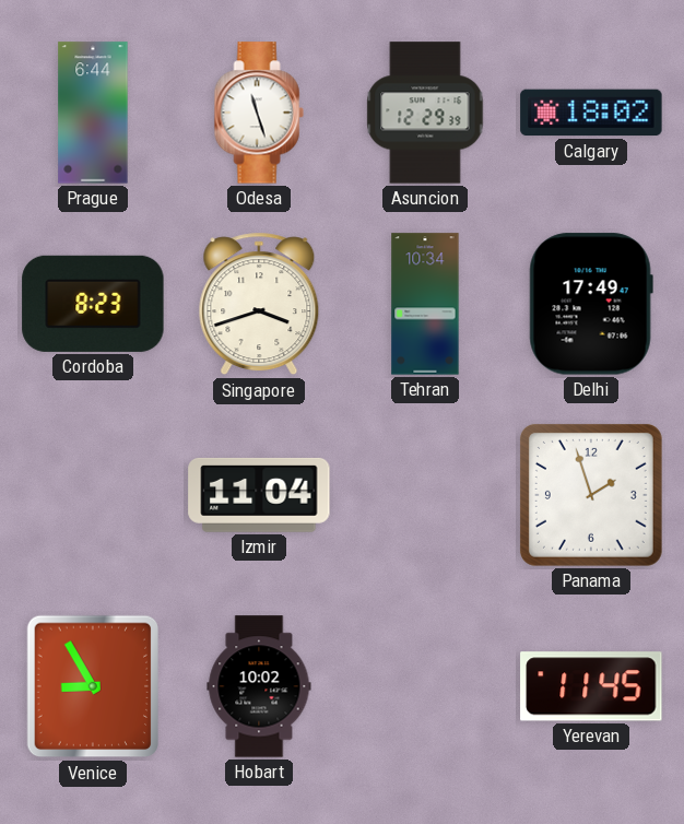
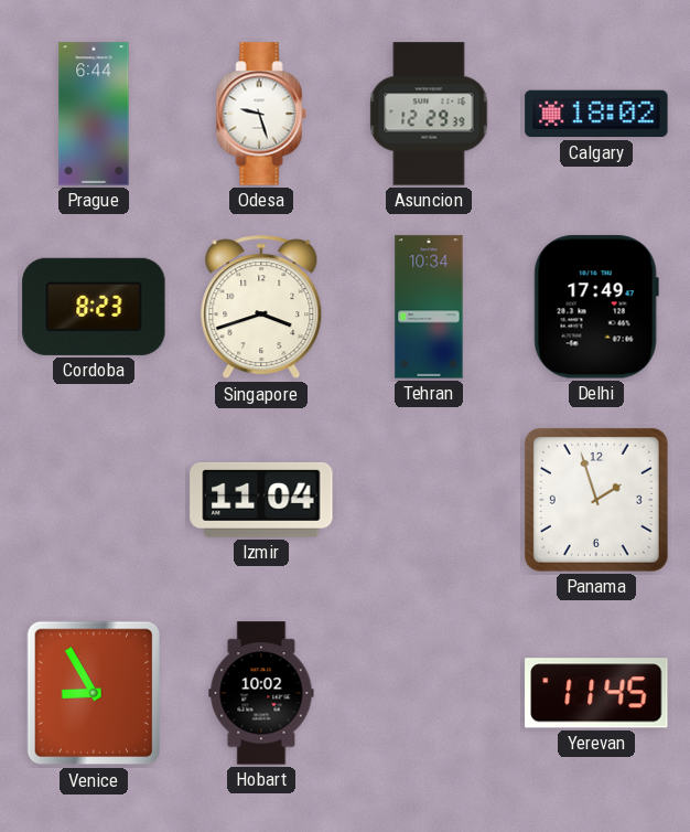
Odesa: 11:27 -> 9:27 (261, 114)
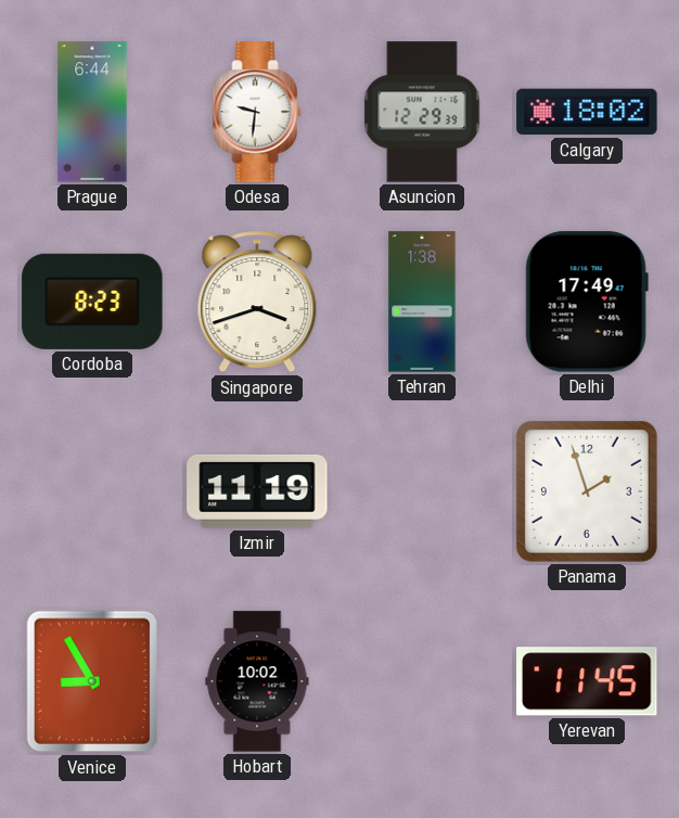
Odesa: 9:27 -> 9:31 (257, 112)
Tehran: 10:34 -> 1:38 (422, 302)
Izmir: 11:04 -> 11:19 (257, 491)
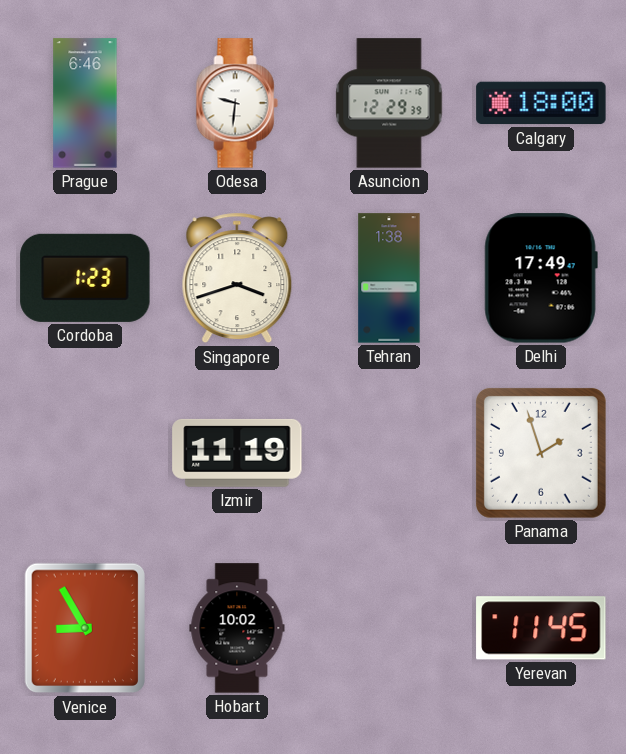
Prague: 6:44 -> 6:46 (85, 103)
Calgary: 18:02 -> 18:00 (541, 103)
Cordoba: 8:23 -> 1:23 (85, 278)
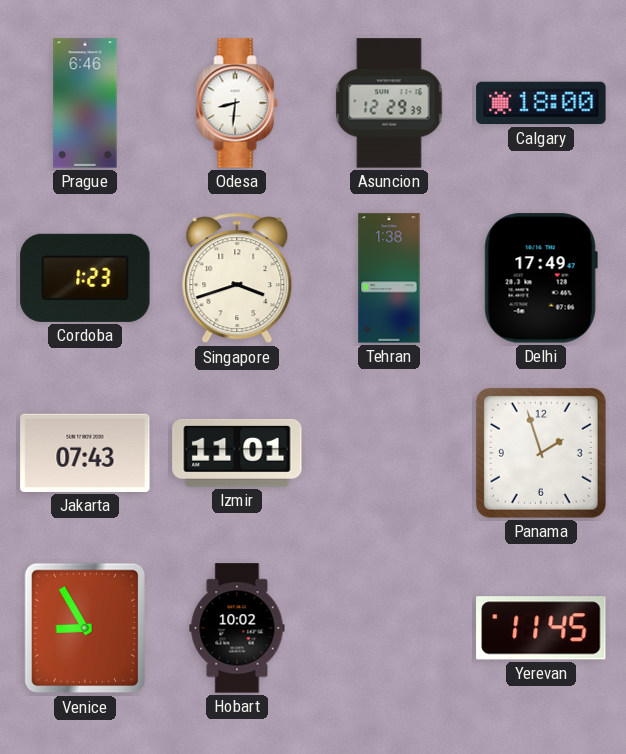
Odesa: 9:31 -> 8:31 (237, 103)
Jakarta: none -> 07:43 (85, 453)
Izmir: 11:19 -> 11:01 (237, 453)
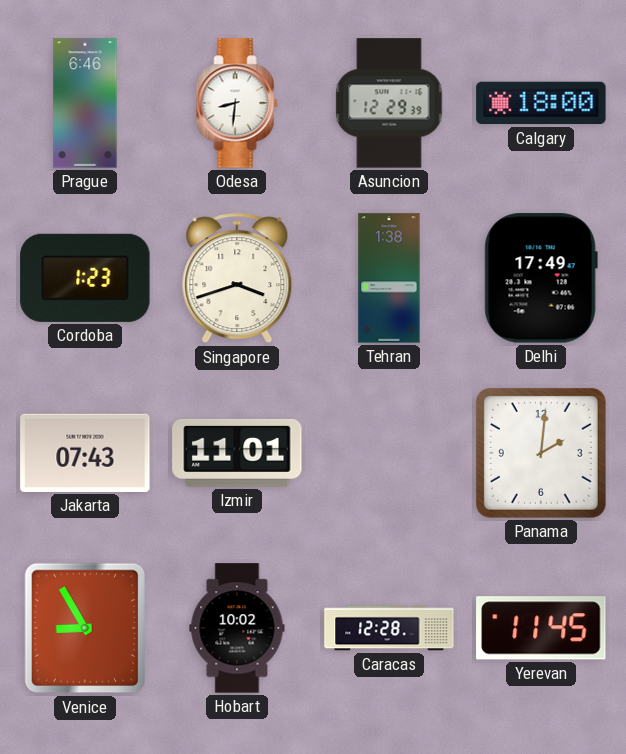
Panama: 1:57 -> 2:01 (541, 453)
Caracas: none -> 12:28 (389, 628)
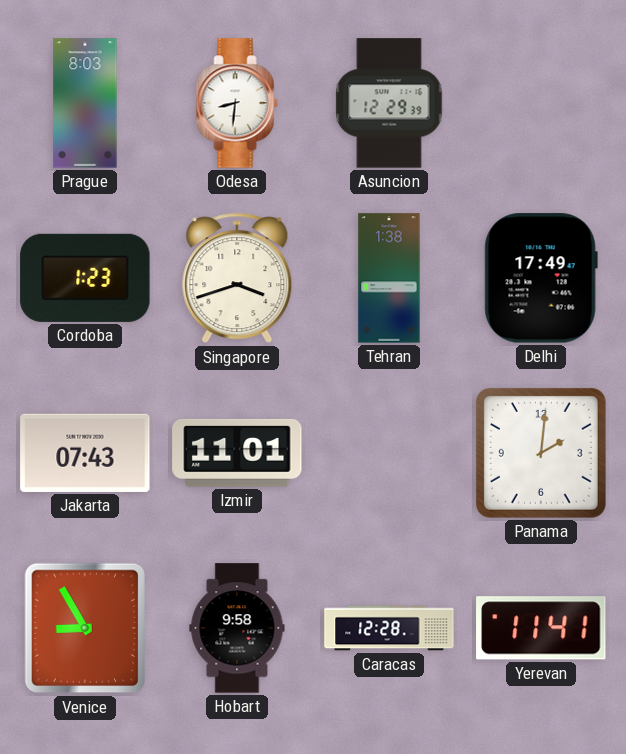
Prague: 6:46 -> 8:03 (85, 103)
Calgary: 18:00 -> none (541, 103)
Hobart: 10:02 -> 9:58 (237, 628)
Yerevan: 11:45 -> 11:41 (541, 628)
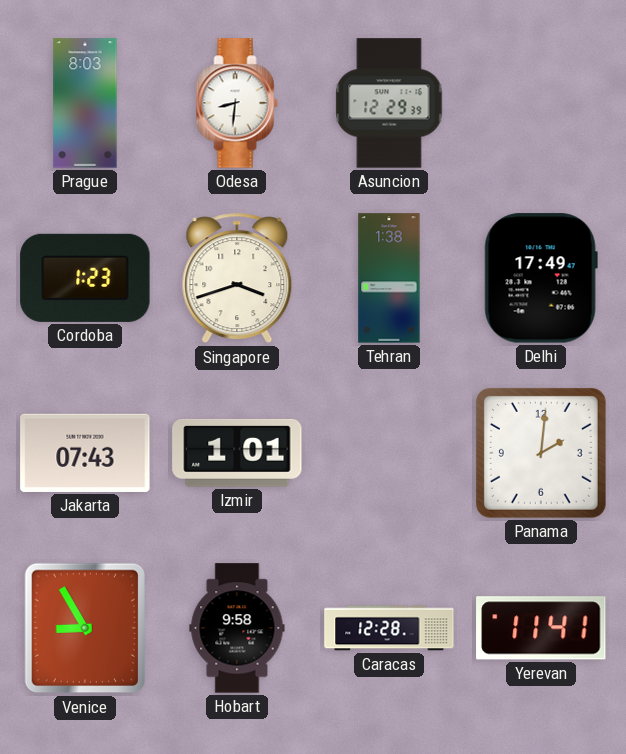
Izmir: 11:01 -> 1:01 (237, 453)
